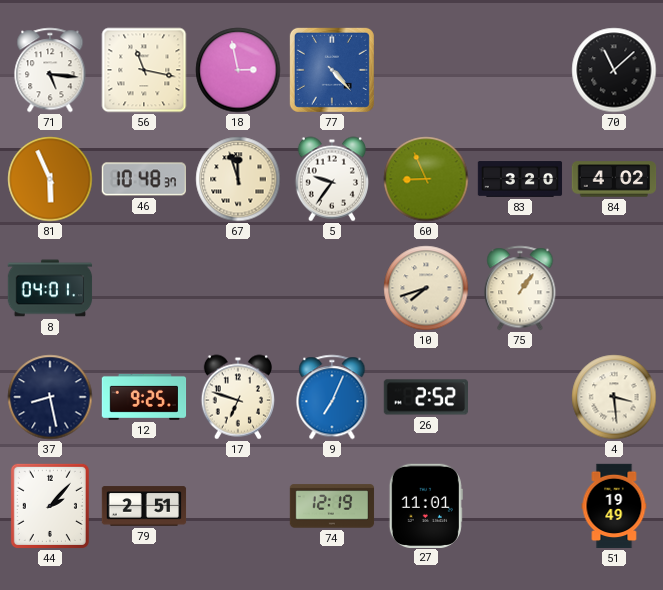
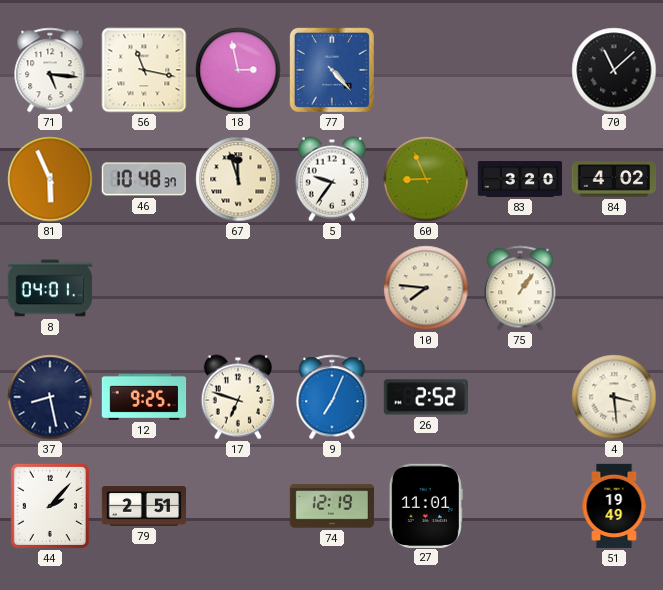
10: 7:42 -> 7:46 (426, 288)
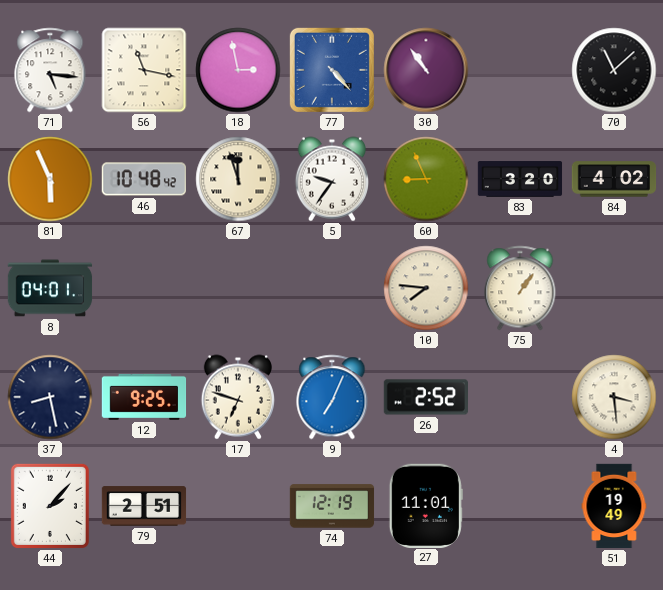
30: none -> 10:54 (426, 70)
46: 10:48:37 -> 10:48:42 (143, 179)
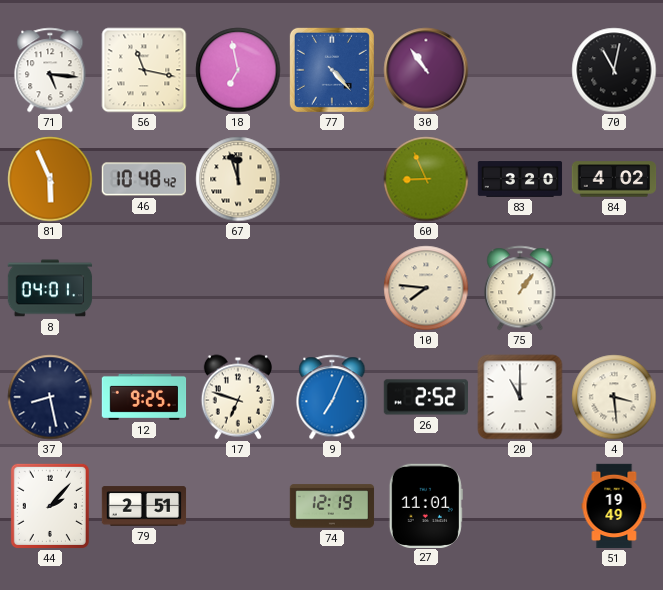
18: 2:58 -> 6:58 (238, 70)
70: 11:08 -> 11:02 (614, 70)
5: 9:36 -> none (331, 179)
20: none -> 11:00 (520, 397)
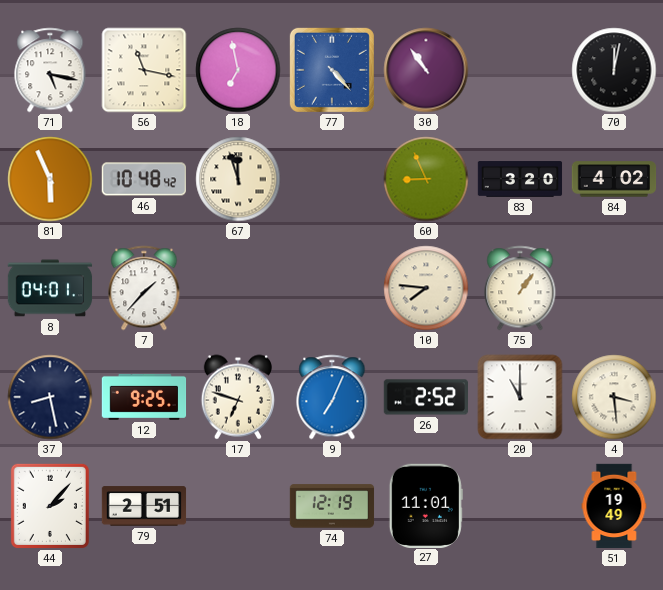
71: 5:16 -> 5:17 (50, 70)
70: 11:02 -> 12:02 (614, 70)
7: none -> 1:37 (144, 288)
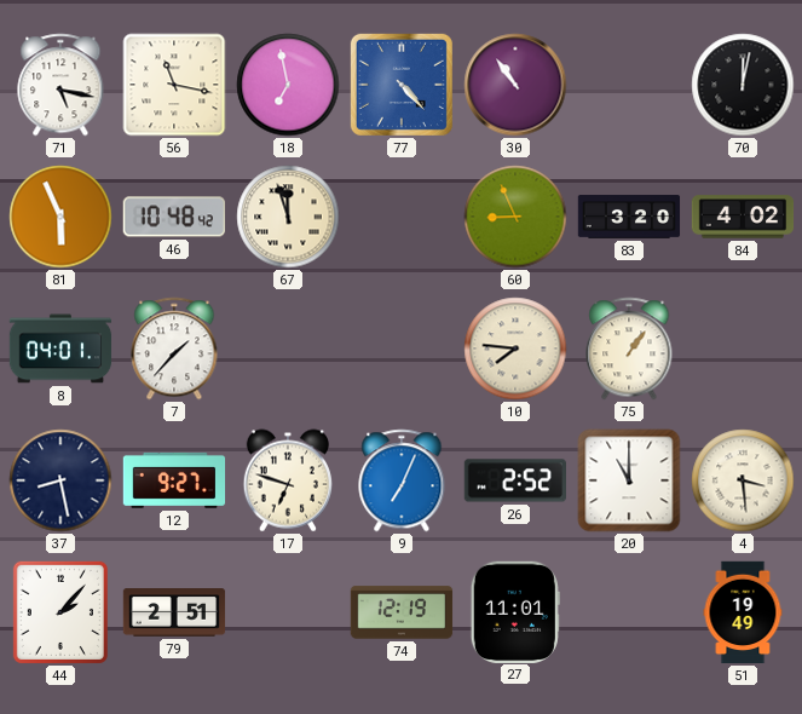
12: 9:25 -> 9:27 (174, 480)
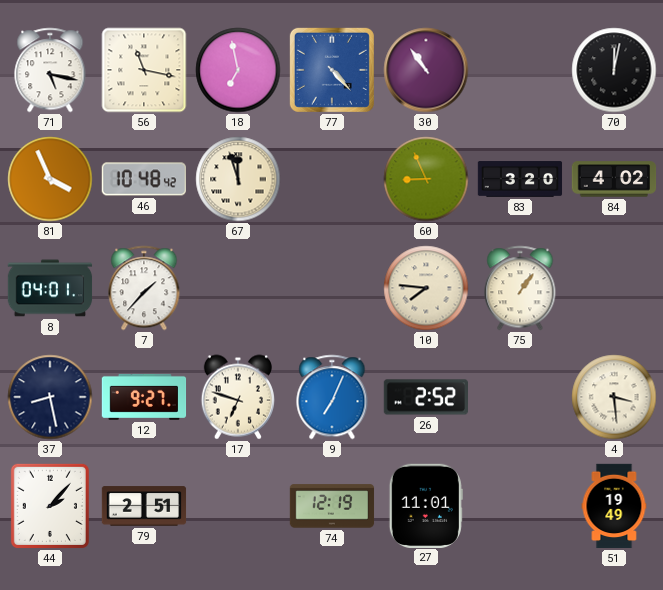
81: 5:56 -> 3:56 (50, 179)
20: 11:00 -> none (629, 480)
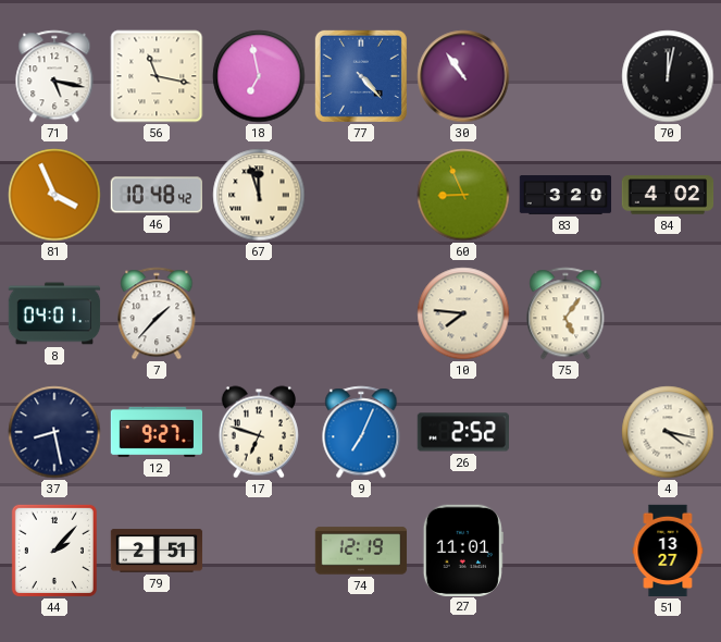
75: 1:06 -> 5:06 (565, 313)
4: 3:29 -> 4:17 (668, 432)
51: 19:49 -> 13:27 (668, 551)
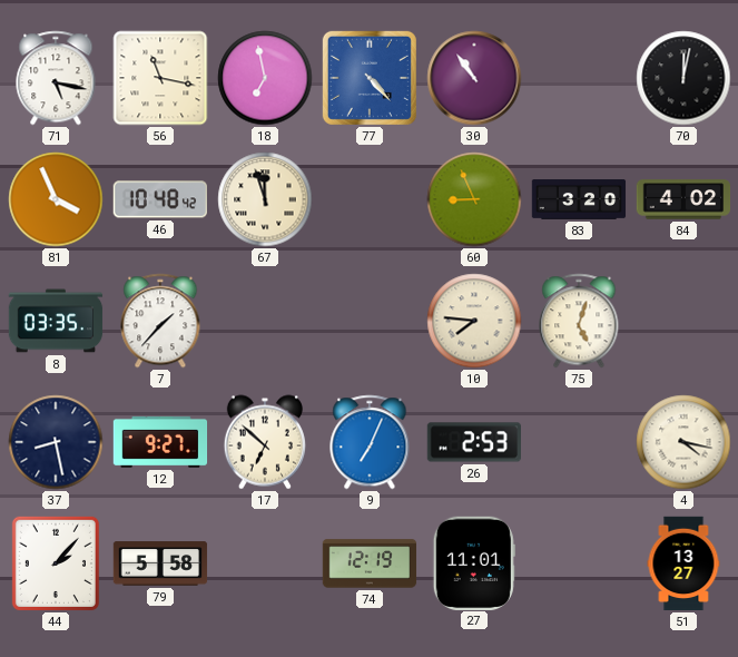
8: 04:01 -> 03:35 (56, 321)
75: 5:06 -> 5:03 (579, 321)
17: 6:48 -> 6:52 (264, 442)
26: 2:52 -> 2:53 (473, 442)
79: 2:51 -> 5:58 (160, 563)
